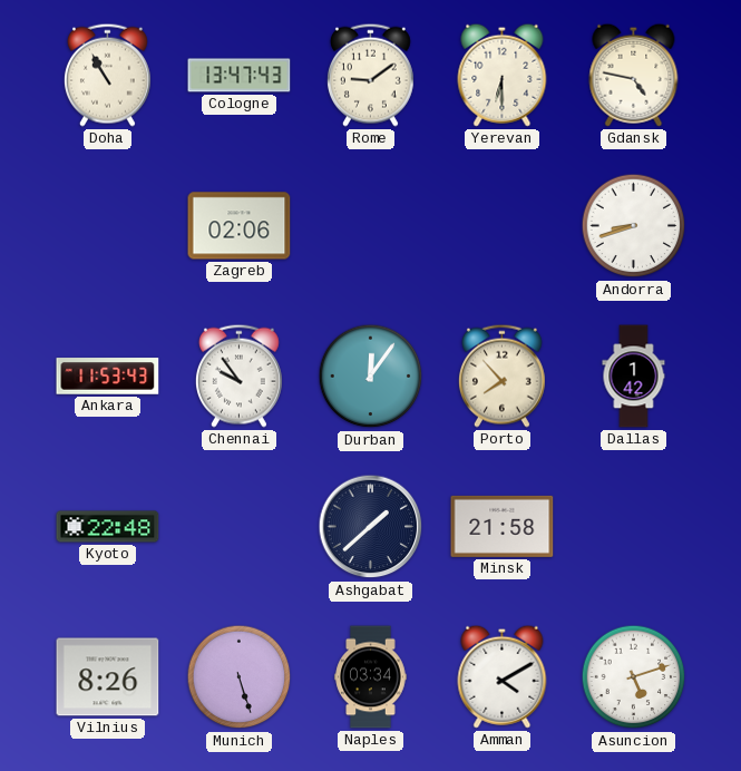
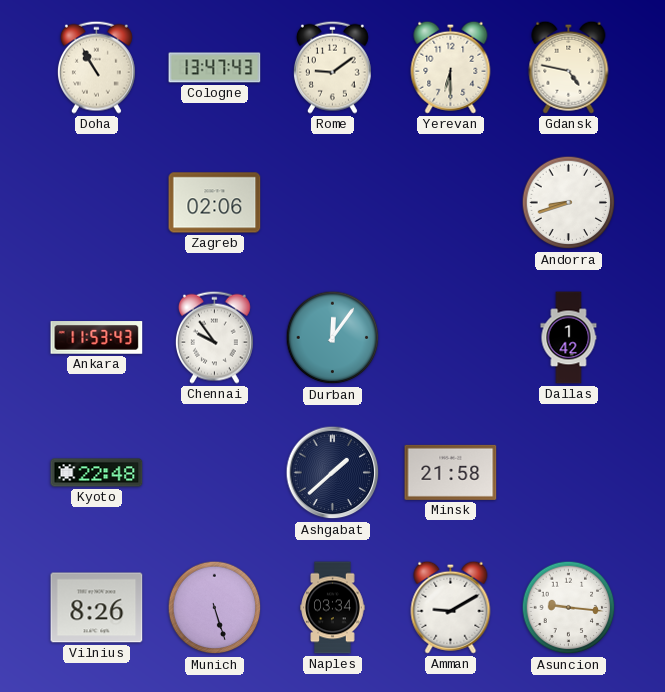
Porto: 7:53 -> none (501, 375)
Amman: 4:10 -> 9:10 (451, 607)
Asuncion: 5:12 -> 9:16 (569, 608)
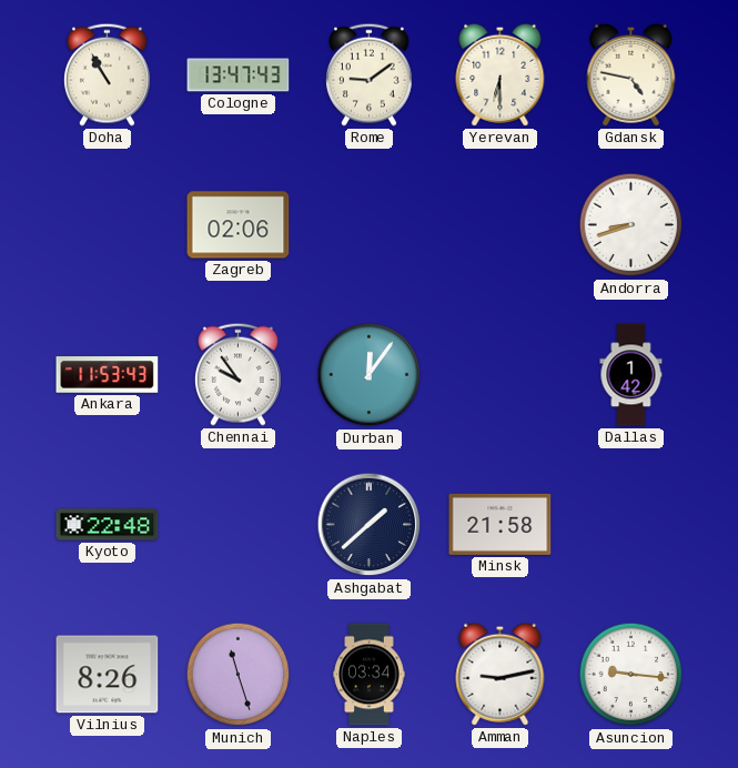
Munich: 5:27 -> 11:27 (239, 675)
Amman: 9:10 -> 9:13 (501, 674)
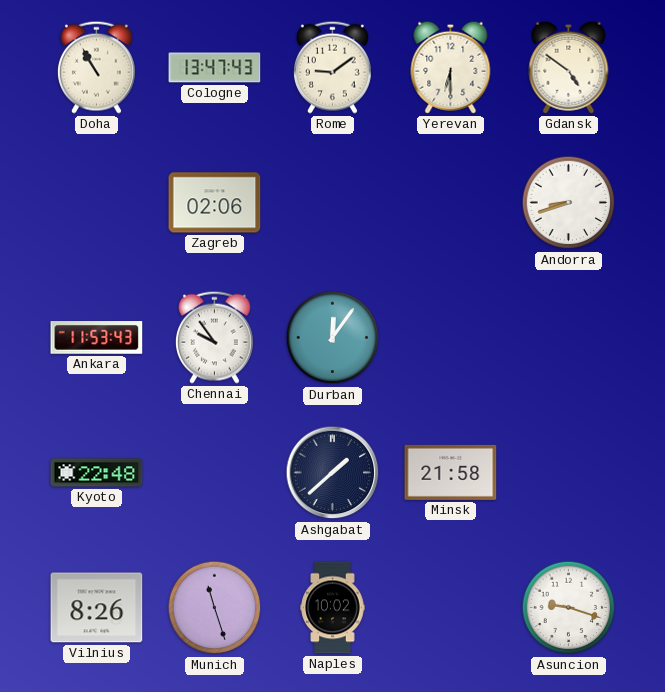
Gdansk: 4:47 -> 4:51 (569, 67)
Dallas: 1:42 -> none (631, 375)
Naples: 03:34 -> 10:02 (333, 608)
Amman: 9:13 -> none (501, 674)
Asuncion: 9:16 -> 9:18 (569, 608)
